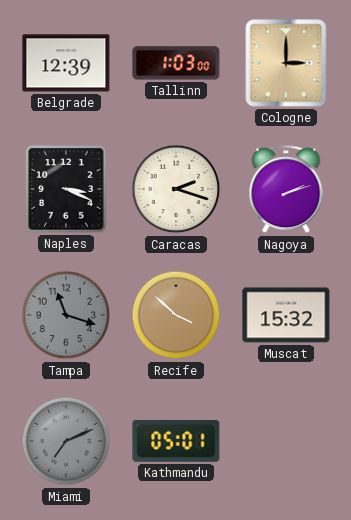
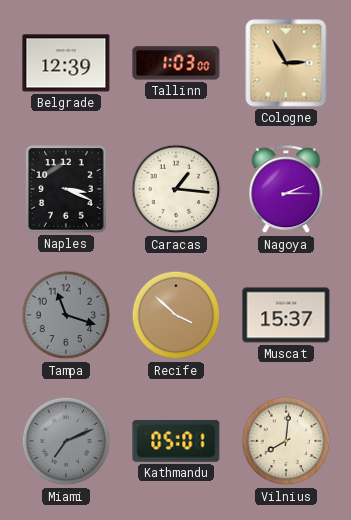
Cologne: 3:00 -> 2:55 (286, 63)
Caracas: 2:18 -> 1:16 (176, 189)
Nagoya: 2:12 -> 2:15 (286, 190)
Muscat: 15:32 -> 15:37 (286, 315)
Vilnius: none -> 8:01 (286, 441)
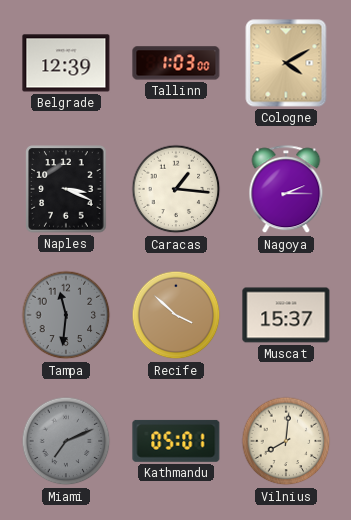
Cologne: 2:55 -> 4:10 (286, 63)
Tampa: 11:18 -> 11:31 (66, 315)
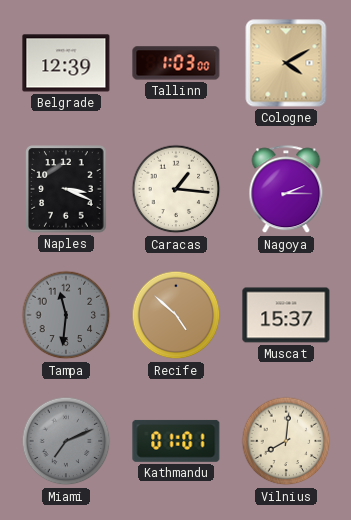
Recife: 3:52 -> 4:52 (176, 315)
Kathmandu: 05:01 -> 01:01 (176, 441)
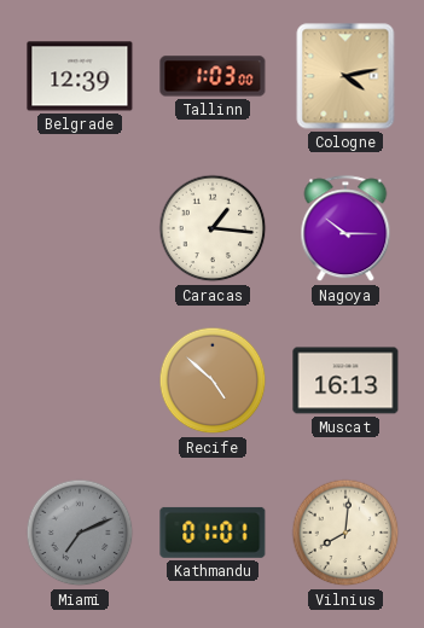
Cologne: 4:10 -> 4:13 (345, 76)
Naples: 3:19 -> none (66, 189)
Nagoya: 2:15 -> 10:15 (345, 229)
Tampa: 11:31 -> none (66, 315)
Muscat: 15:37 -> 16:13 (345, 380)
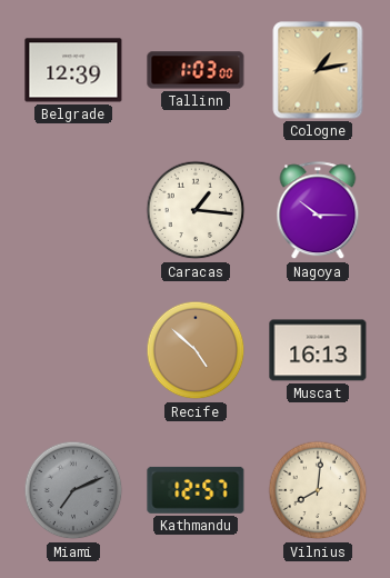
Cologne: 4:13 -> 1:13 (318, 70)
Kathmandu: 01:01 -> 12:57 (196, 490)
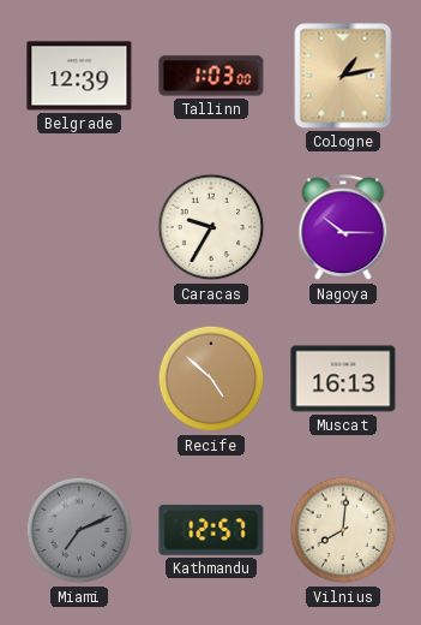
Caracas: 1:16 -> 9:35 (211, 227)
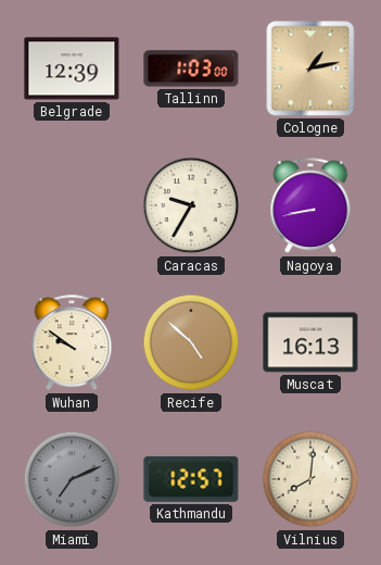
Nagoya: 10:15 -> 8:43 (310, 206)
Wuhan: none -> 9:51 (72, 343)
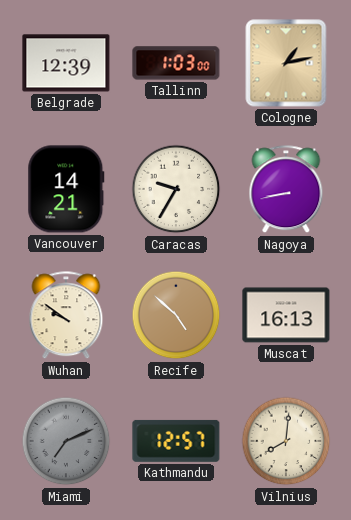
Vancouver: none -> 14:21 (66, 189)
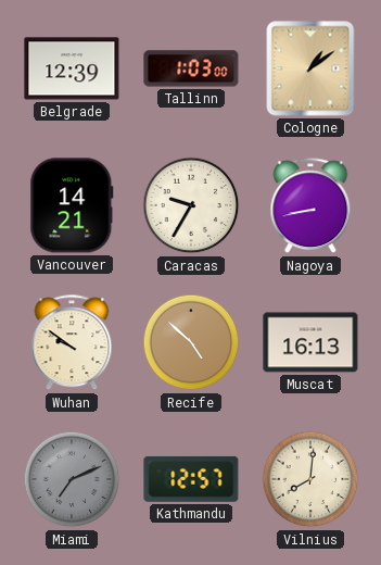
Cologne: 1:13 -> 1:09 (310, 68)
